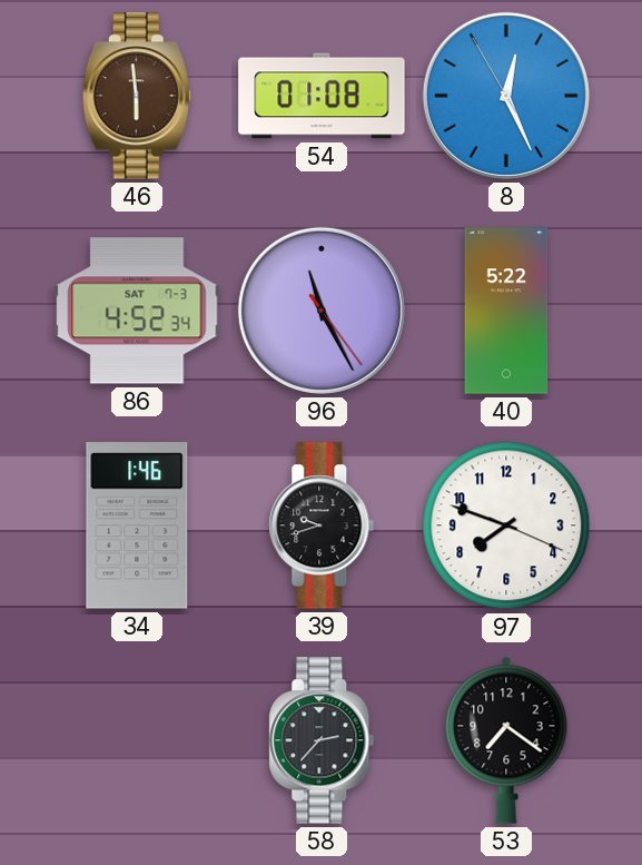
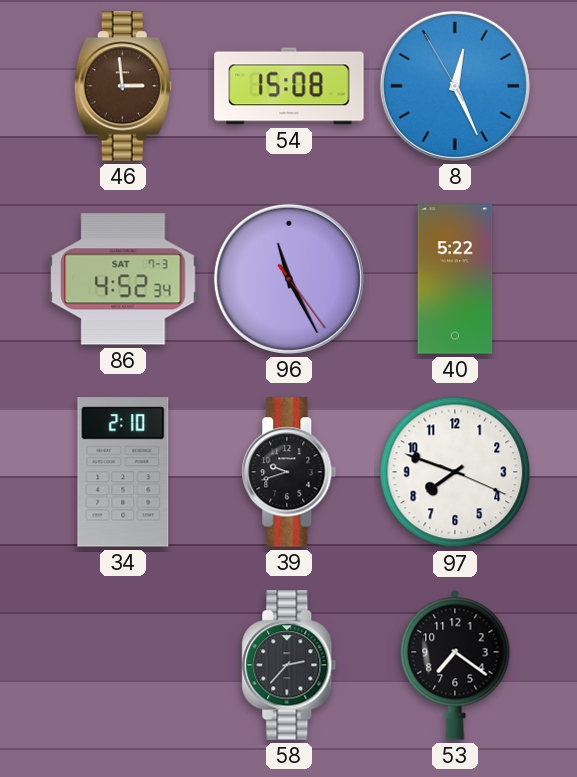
46: 5:59 -> 2:59 (123, 86)
54: 01:08 -> 15:08 (289, 86)
34: 1:46 -> 2:10 (123, 472)
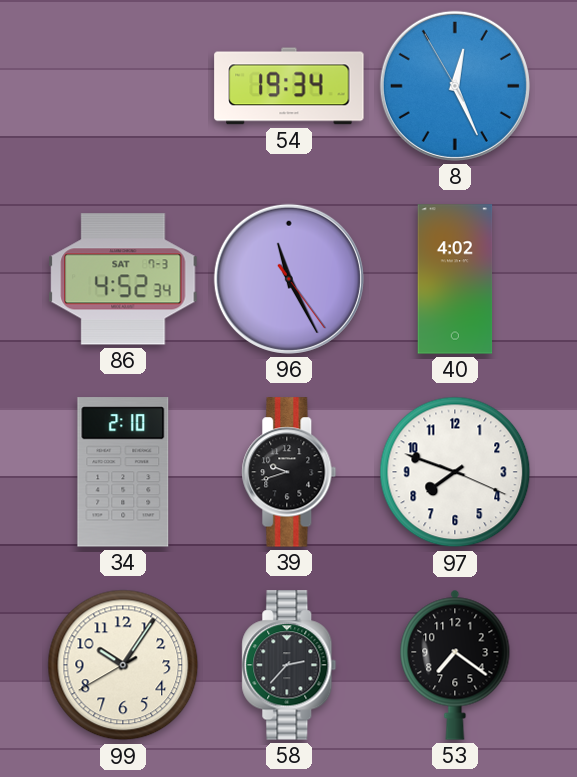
46: 2:59 -> none (123, 86)
54: 15:08 -> 19:34 (289, 86)
40: 5:22 -> 4:02 (455, 279)
99: none -> 10:05 (123, 665)
